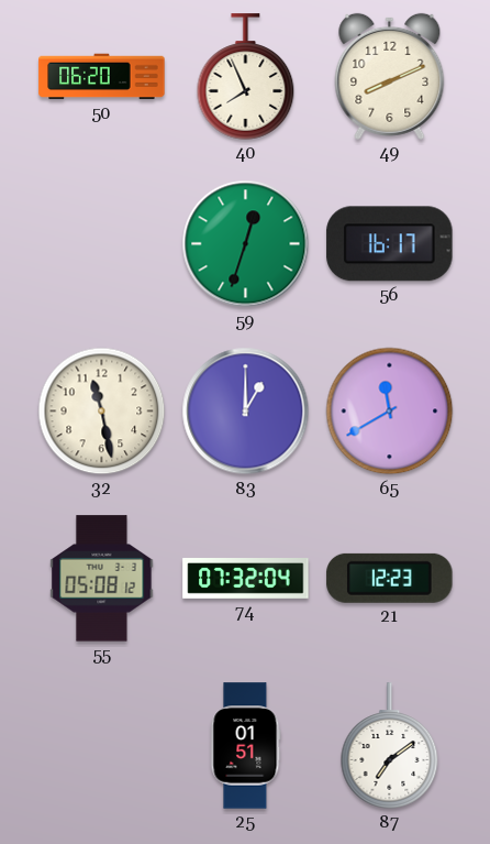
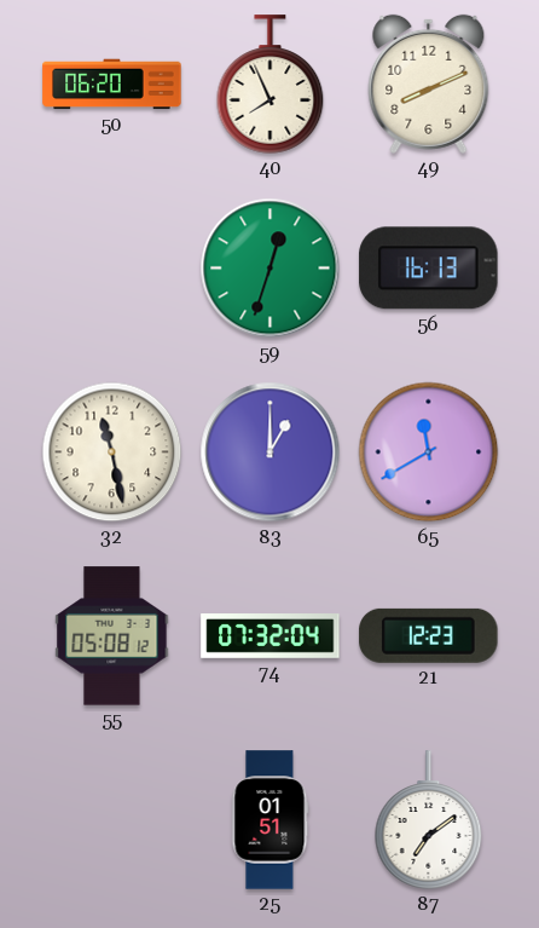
56: 16:17 -> 16:13 (429, 269)
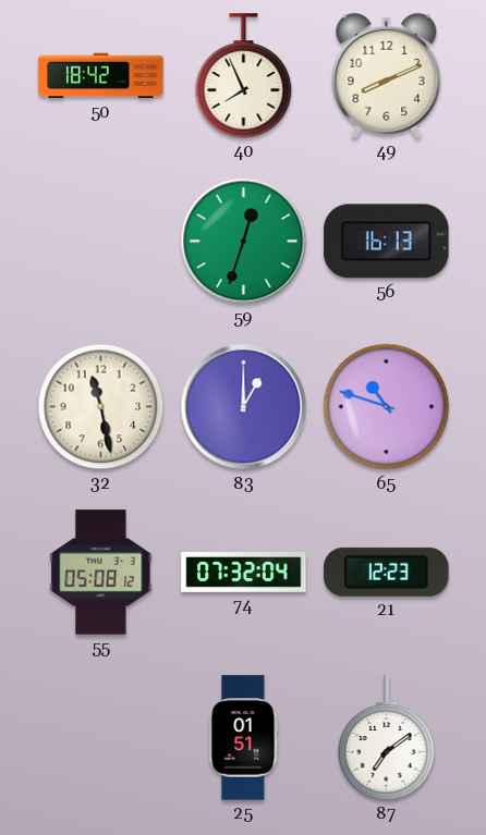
50: 06:20 -> 18:42 (101, 76)
65: 11:40 -> 10:48 (387, 407)
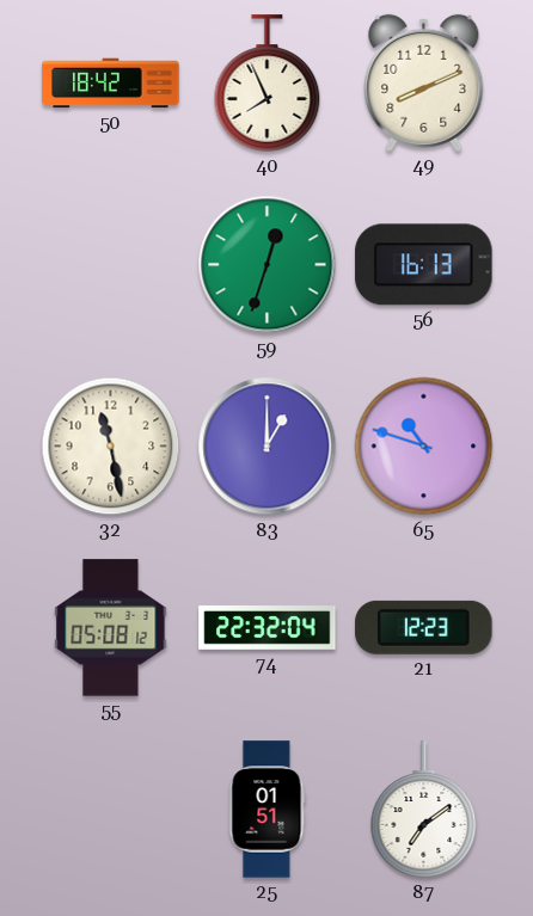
74: 07:32 -> 22:32 (268, 628)
